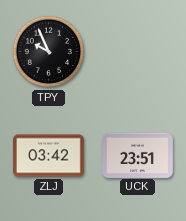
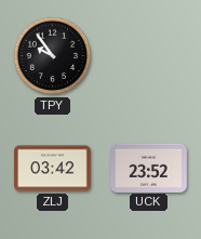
TPY: 9:56 -> 9:54 (53, 56)
UCK: 23:51 -> 23:52 (149, 168)
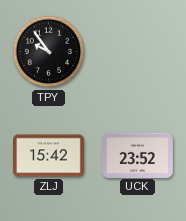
ZLJ: 03:42 -> 15:42 (49, 156)
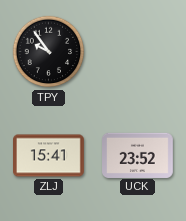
ZLJ: 15:42 -> 15:41 (49, 156)
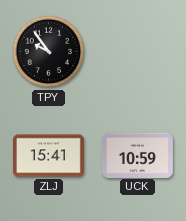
UCK: 23:52 -> 10:59 (138, 155)
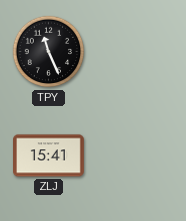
TPY: 9:54 -> 11:26 (49, 52)
UCK: 10:59 -> none (138, 155)
